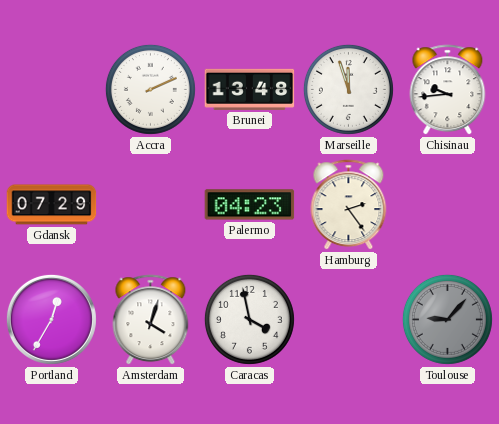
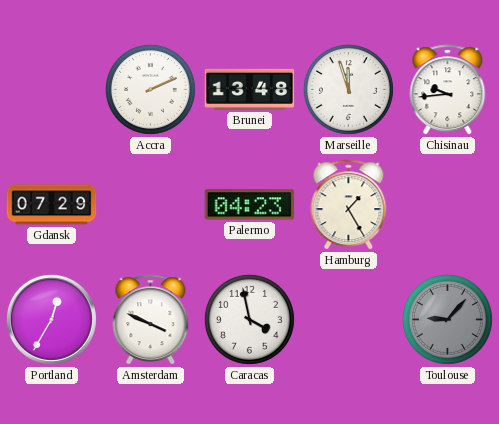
Hamburg: 2:24 -> 1:25 (349, 205)
Amsterdam: 4:03 -> 3:49 (151, 320)
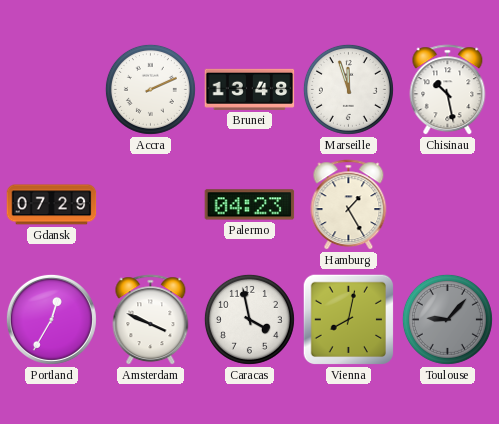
Chisinau: 9:44 -> 10:28 (448, 90)
Vienna: none -> 8:02 (349, 320)
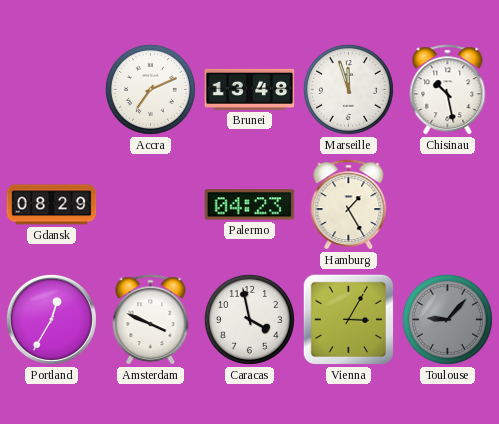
Accra: 2:11 -> 7:11 (150, 89)
Gdansk: 07:29 -> 08:29 (52, 205)
Vienna: 8:02 -> 3:05 (349, 320)
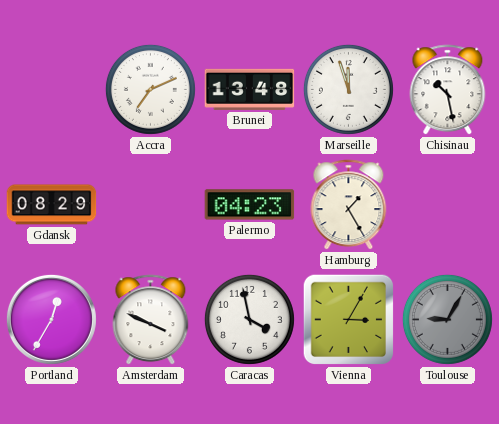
Toulouse: 9:07 -> 9:05 (447, 319)
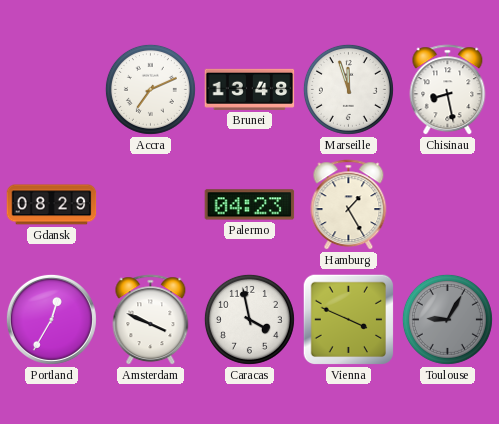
Chisinau: 10:28 -> 8:28 (448, 90)
Vienna: 3:05 -> 3:49 (349, 320)
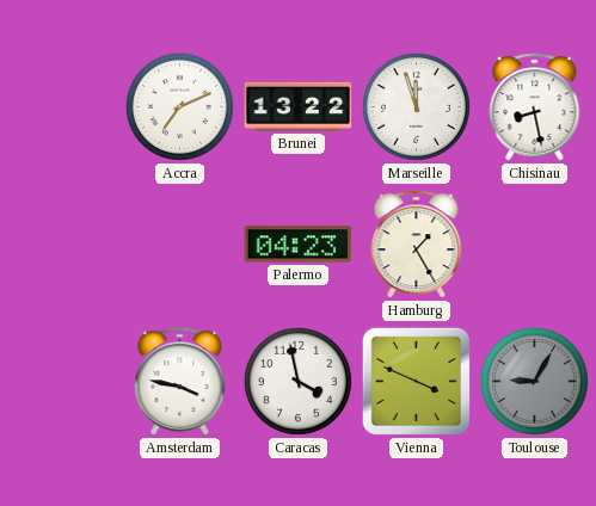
Brunei: 13:48 -> 13:22 (299, 106)
Gdansk: 08:29 -> none (52, 205)
Portland: 12:35 -> none (51, 319)
Amsterdam: 3:49 -> 3:47 (180, 382)
